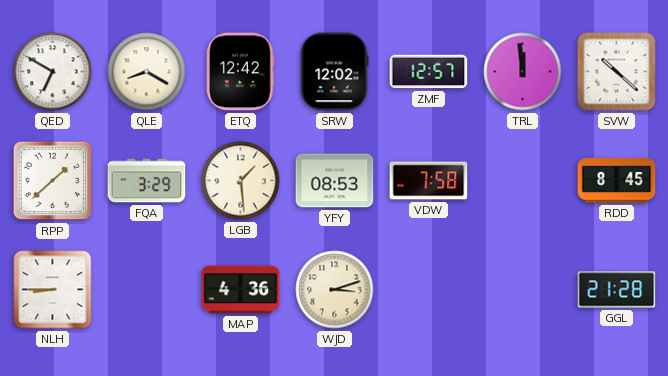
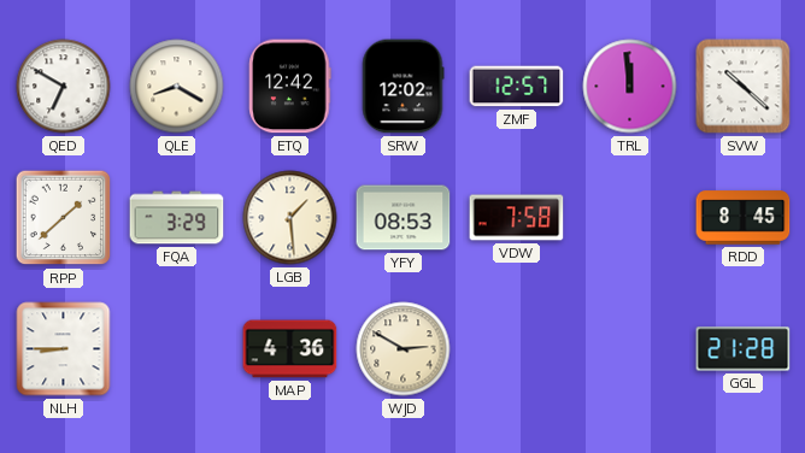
WJD: 3:12 -> 2:50 (404, 349)
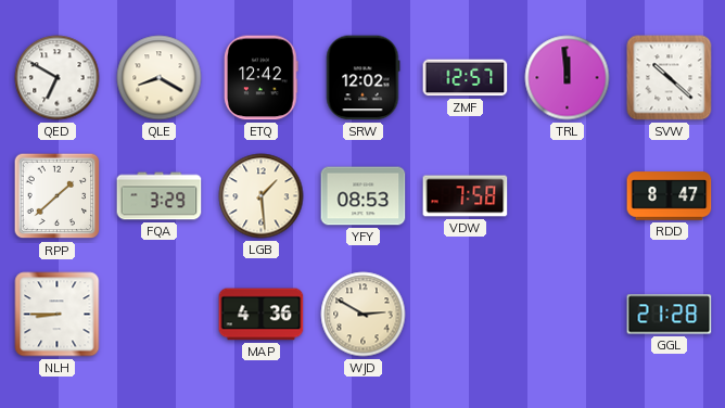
RDD: 8:45 -> 8:47 (670, 196)
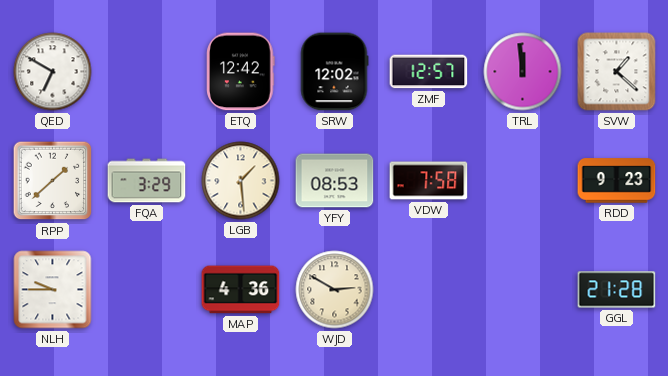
QLE: 8:20 -> none (160, 78)
SVW: 10:22 -> 1:22 (617, 72)
RDD: 8:47 -> 9:23 (617, 181)
NLH: 8:45 -> 9:45 (53, 290)
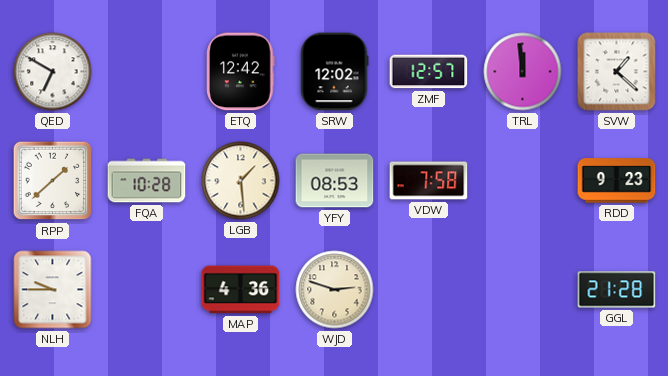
FQA: 3:29 -> 10:28 (147, 181)
WJD: 2:50 -> 2:48 (335, 290)
